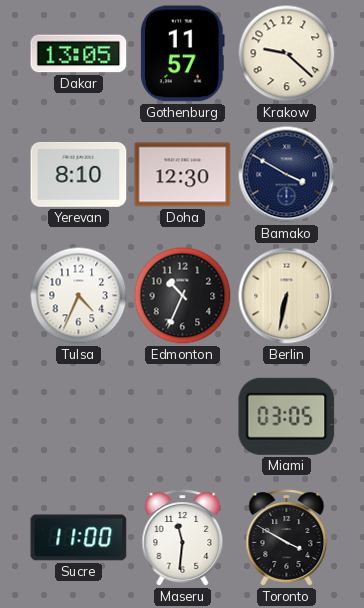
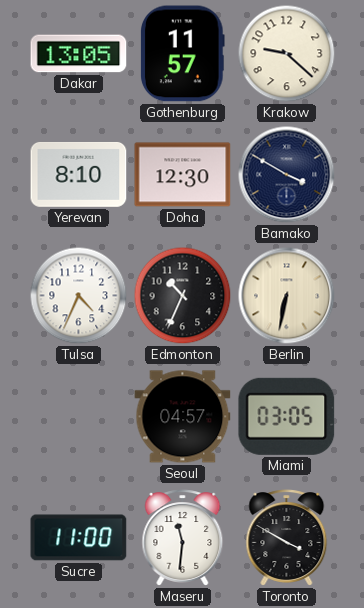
Seoul: none -> 04:57 (183, 417)
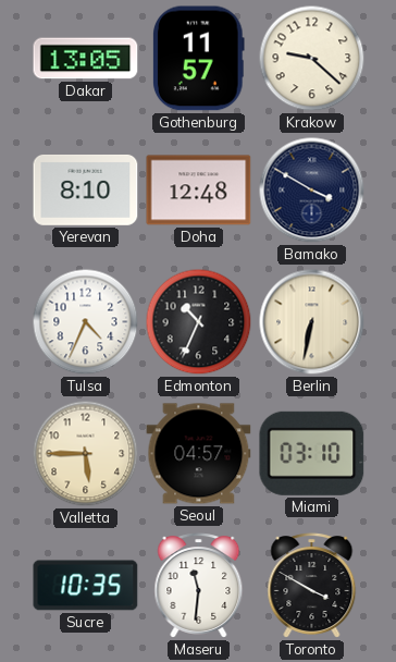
Doha: 12:30 -> 12:48 (199, 191)
Valletta: none -> 5:45 (86, 454)
Miami: 03:05 -> 03:10 (312, 453)
Sucre: 11:00 -> 10:35 (86, 586)
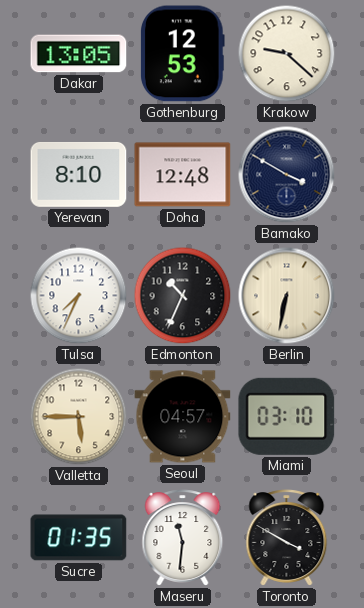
Gothenburg: 11:57 -> 12:53 (182, 54)
Tulsa: 4:34 -> 7:34 (79, 296)
Sucre: 10:35 -> 01:35 (79, 538)
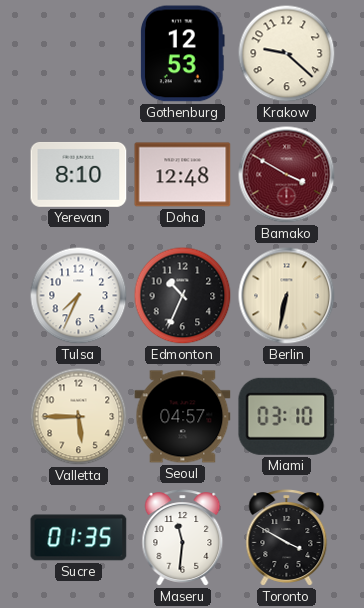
Dakar: 13:05 -> none (79, 54)
Bamako dial: navy -> burgundy (287, 175)
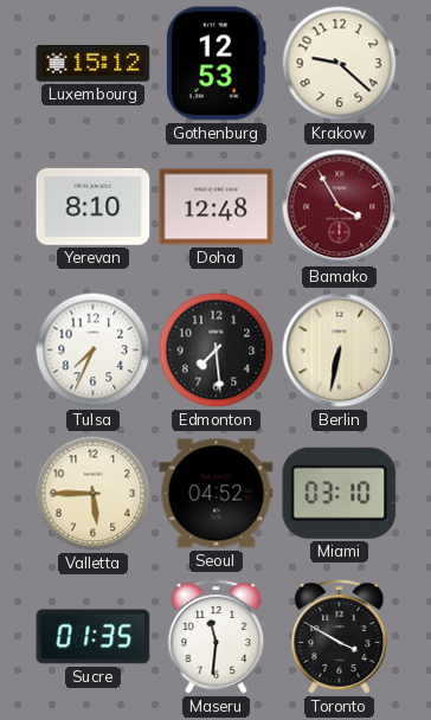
Luxembourg: none -> 15:12 (94, 64)
Bamako: 3:50 -> 3:55 (340, 207)
Edmonton: 10:34 -> 7:29 (217, 351)
Seoul: 04:57 -> 04:52 (217, 494)
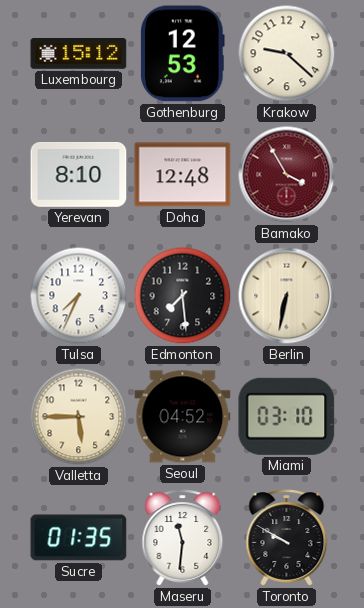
Toronto: 3:50 -> 9:50 (287, 538)
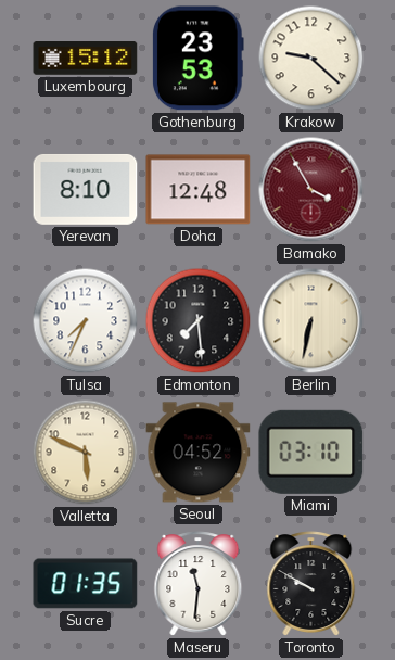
Gothenburg: 12:53 -> 23:53 (197, 59)
Valletta: 5:45 -> 5:49 (86, 453)
